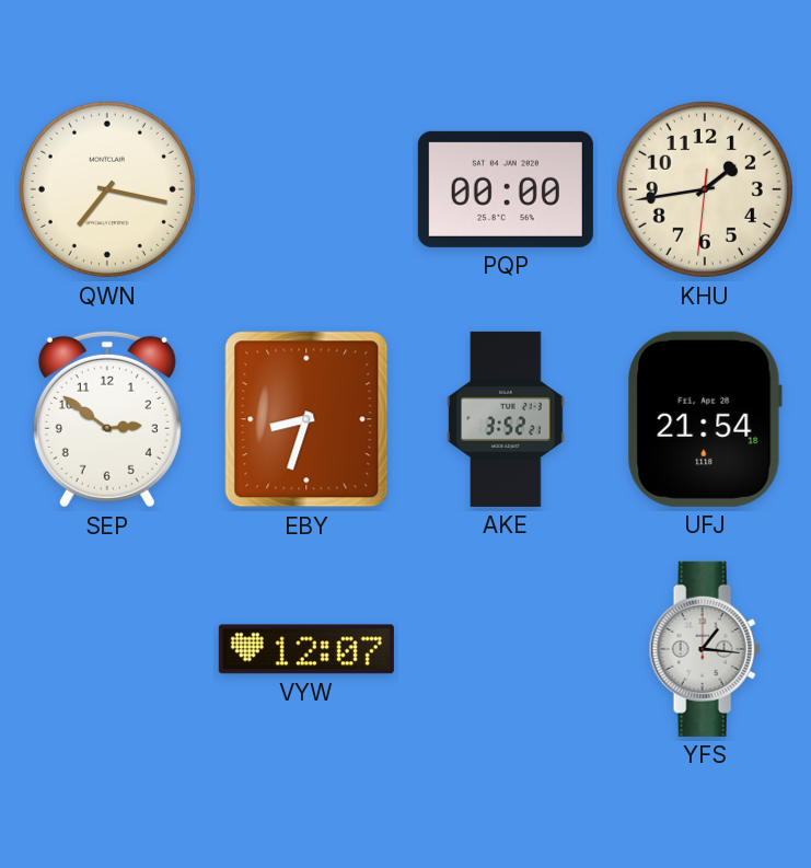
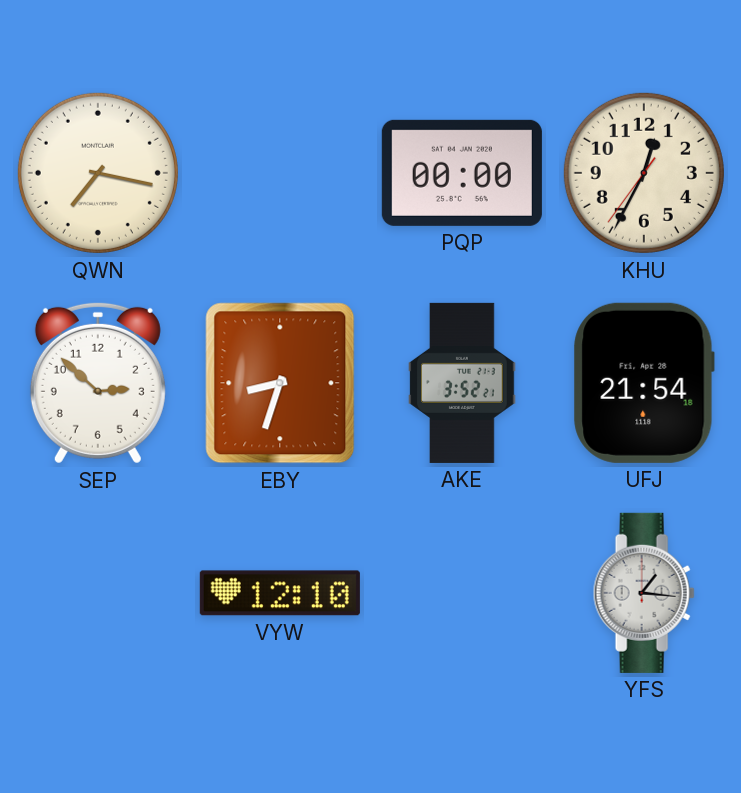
KHU: 1:43 -> 12:34 (644, 173)
SEP: 2:51 -> 2:52 (98, 383)
VYW: 12:07 -> 12:10 (280, 593)
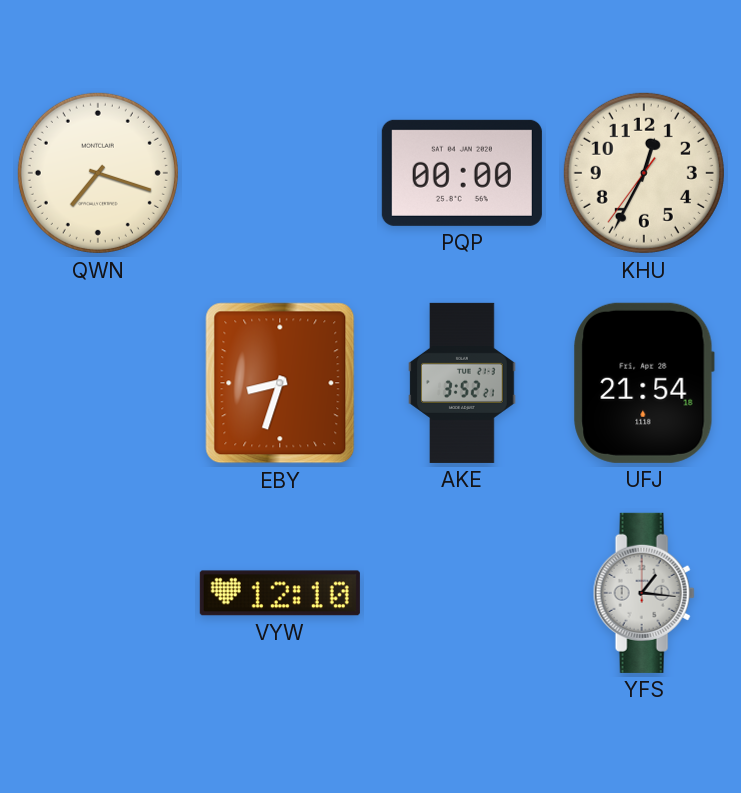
QWN: 7:17 -> 7:18 (98, 173)
SEP: 2:52 -> none (98, 383)
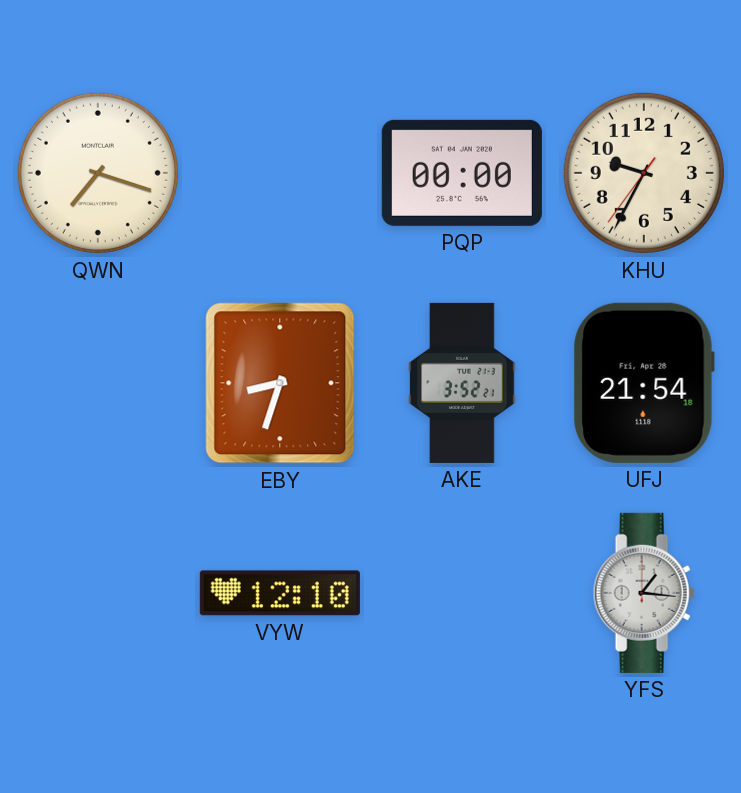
KHU: 12:34 -> 9:34 (644, 173)
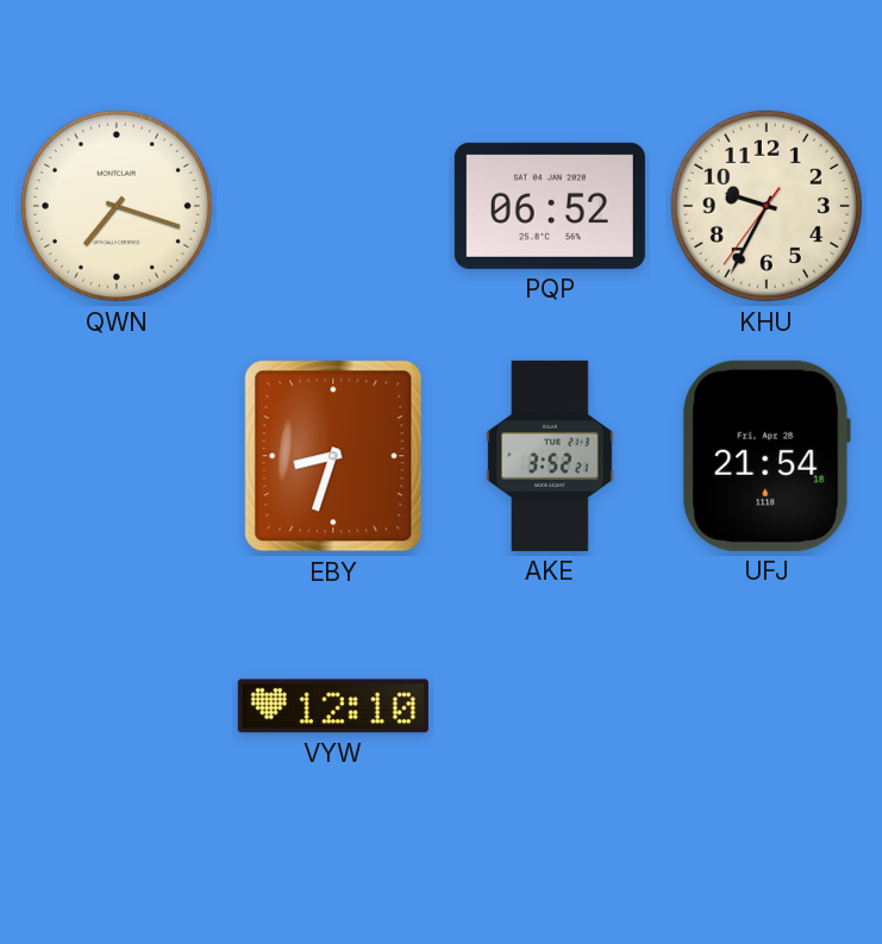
PQP: 00:00 -> 06:52 (550, 206)
YFS: 1:16 -> none (644, 593)
